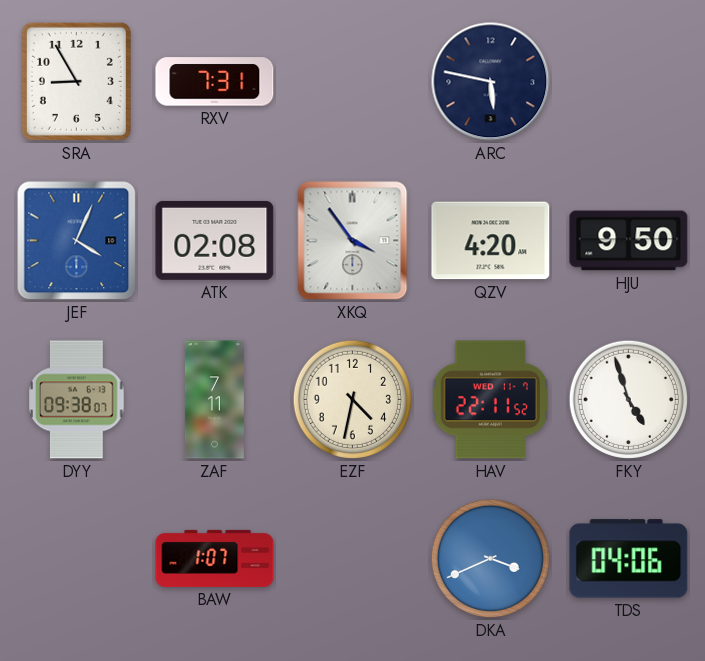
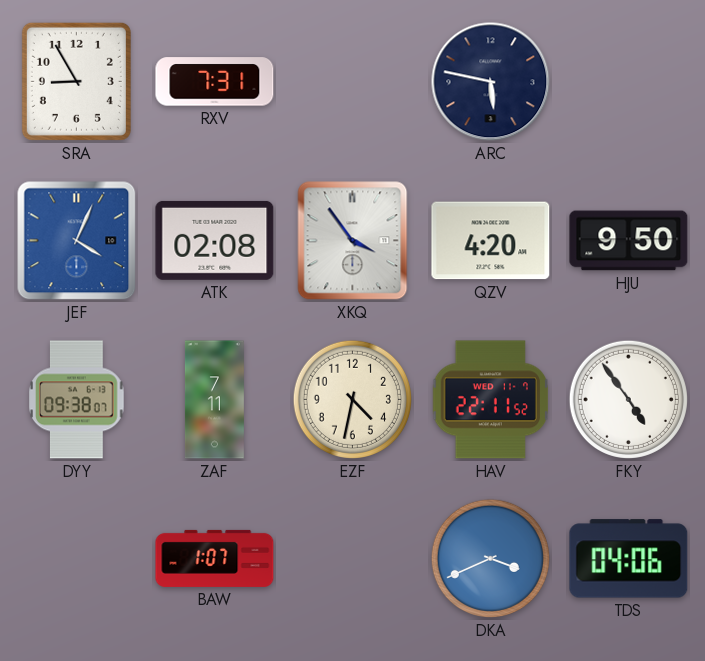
FKY: 4:57 -> 4:54 (628, 399)
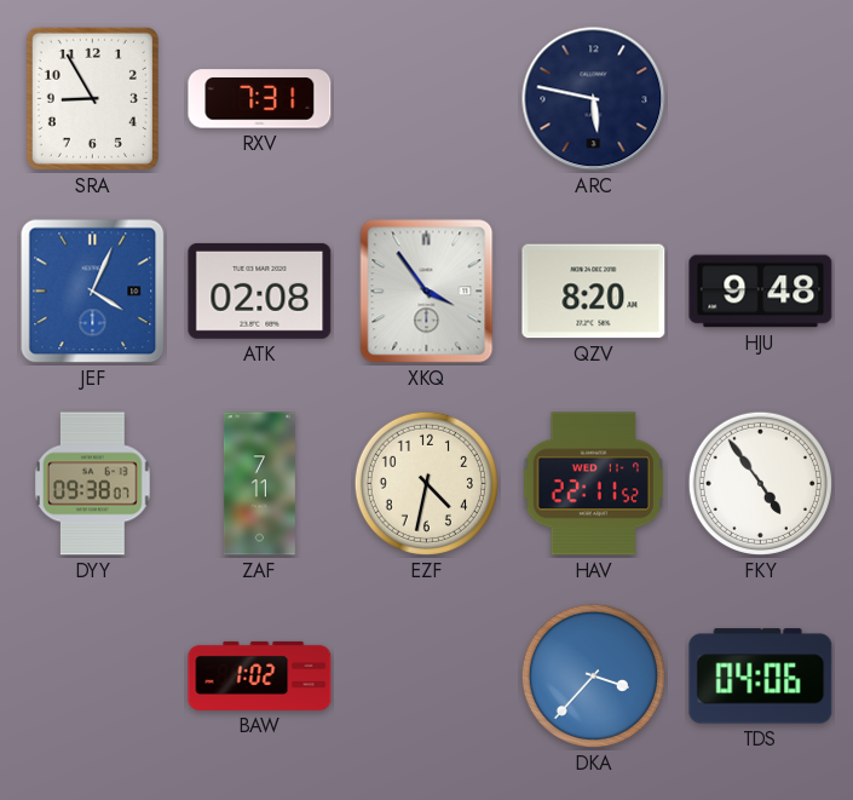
QZV: 4:20 -> 8:20 (594, 292)
HJU: 9:50 -> 9:48 (761, 292)
BAW: 1:07 -> 1:02 (260, 675)
DKA: 3:41 -> 3:37 (593, 675)
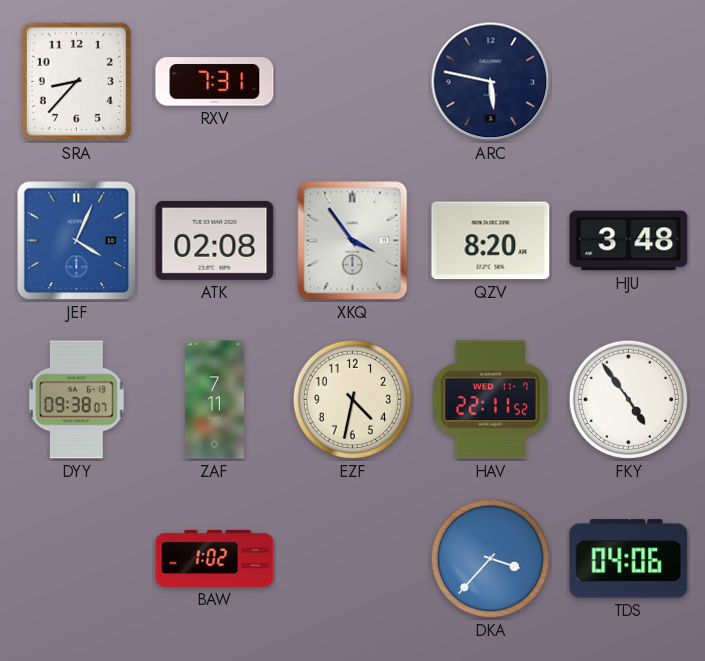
SRA: 8:55 -> 8:37 (76, 81)
HJU: 9:48 -> 3:48 (629, 241)
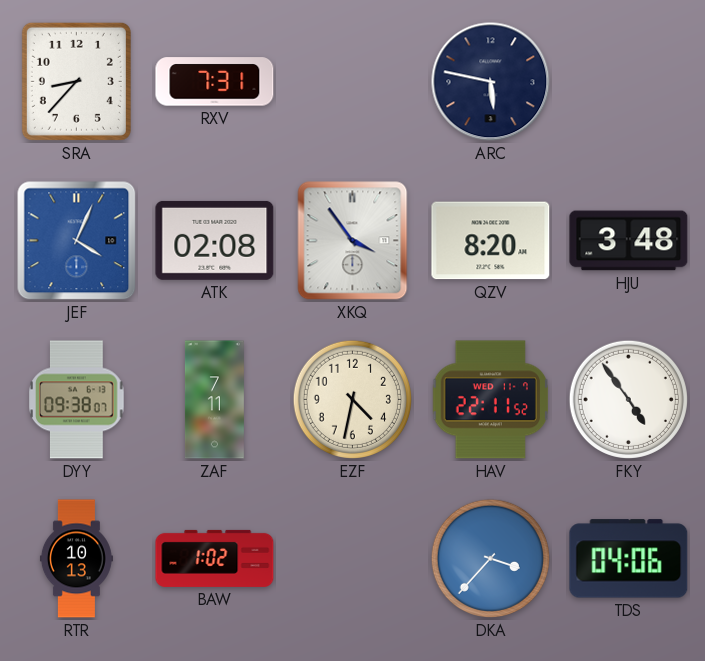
RTR: none -> 10:13 (76, 559)
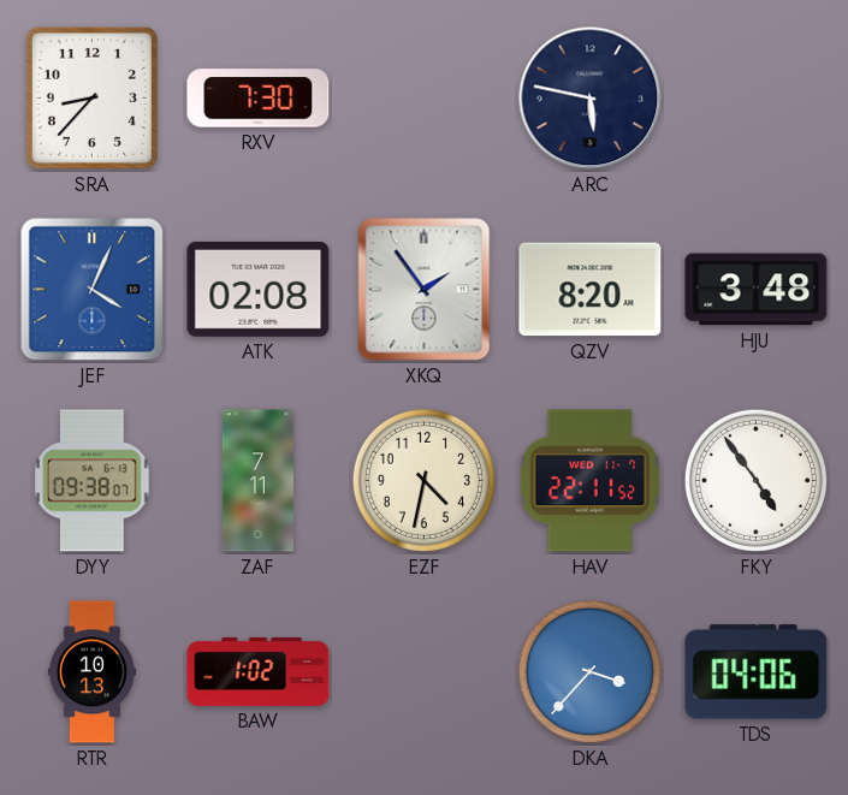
RXV: 7:31 -> 7:30 (259, 99)
XKQ: 3:54 -> 1:54 (425, 290)
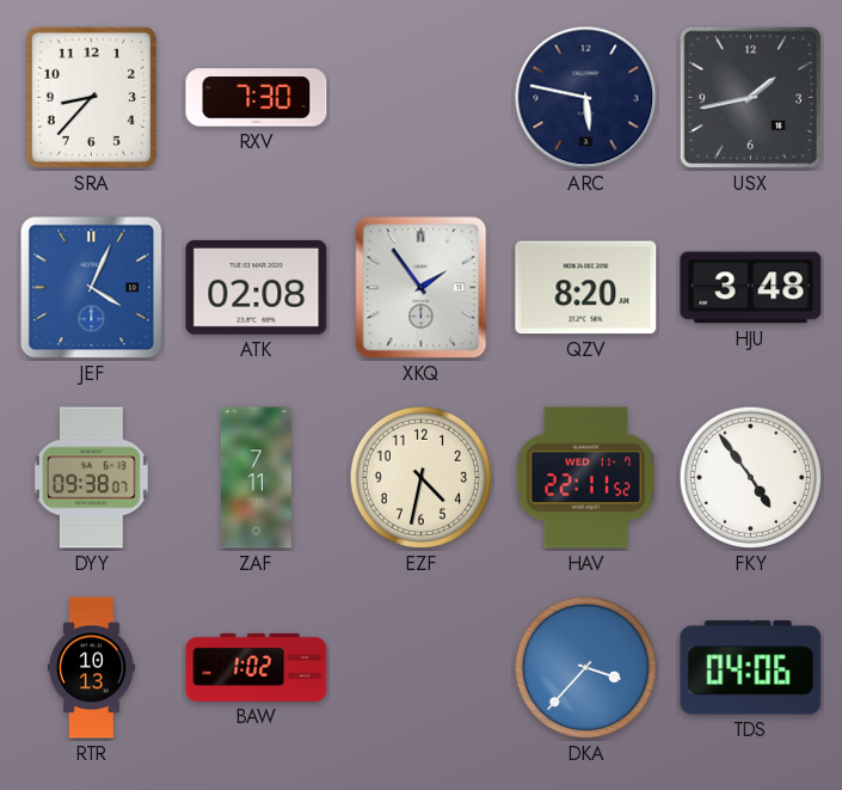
USX: none -> 1:43 (750, 97)
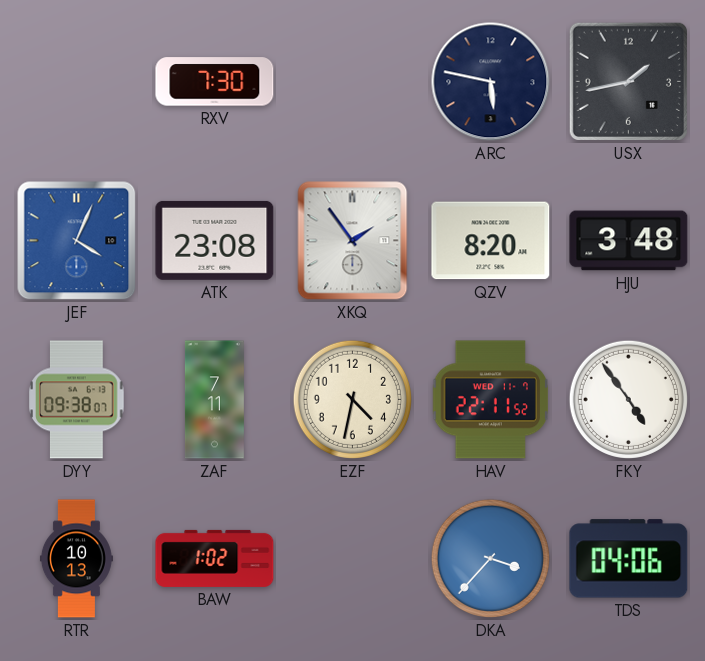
SRA: 8:37 -> none (91, 97)
ATK: 02:08 -> 23:08 (215, 240)
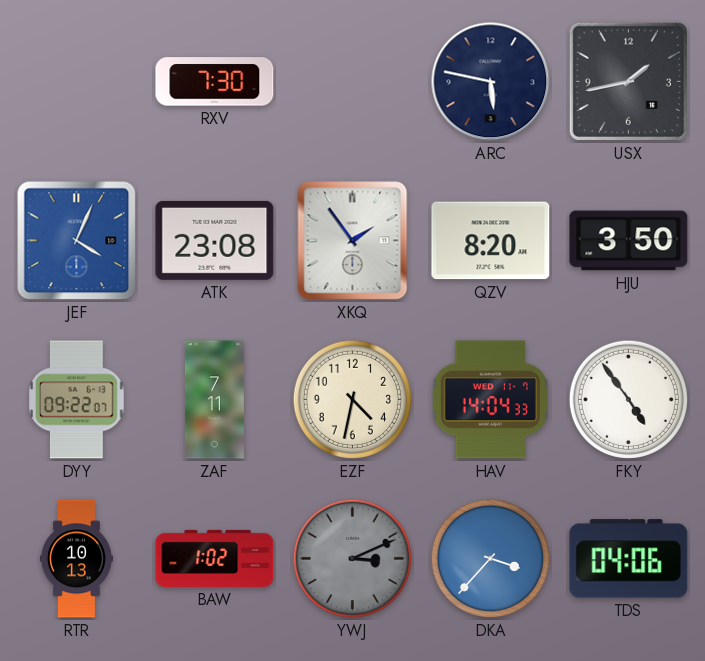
HJU: 3:48 -> 3:50 (629, 241)
DYY: 09:38 -> 09:22 (77, 400)
HAV: 22:11 -> 14:04 (490, 400)
YWJ: none -> 3:11 (352, 558)
